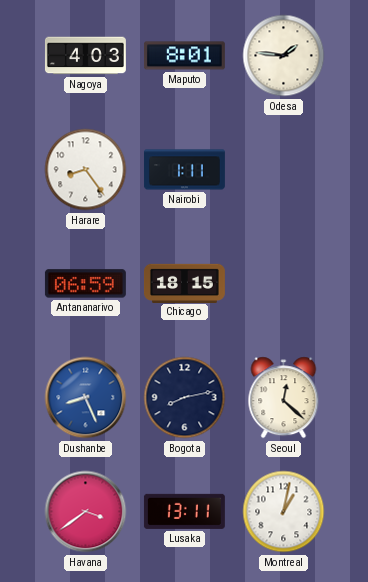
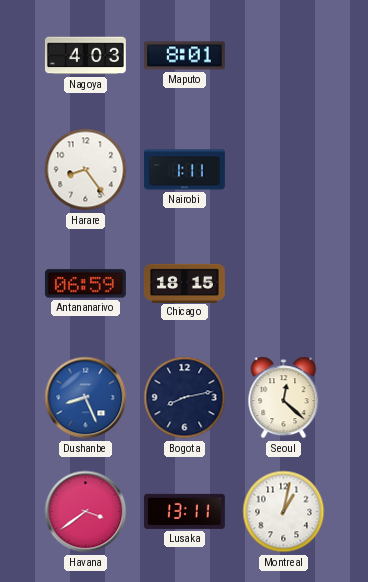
Odesa: 1:46 -> none (284, 56)
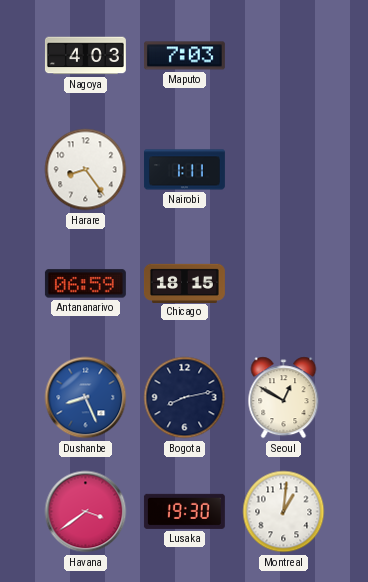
Maputo: 8:01 -> 7:03 (184, 56)
Seoul: 12:22 -> 12:50 (284, 398)
Lusaka: 13:11 -> 19:30 (184, 511)
Montreal: 1:02 -> 1:01 (284, 512)
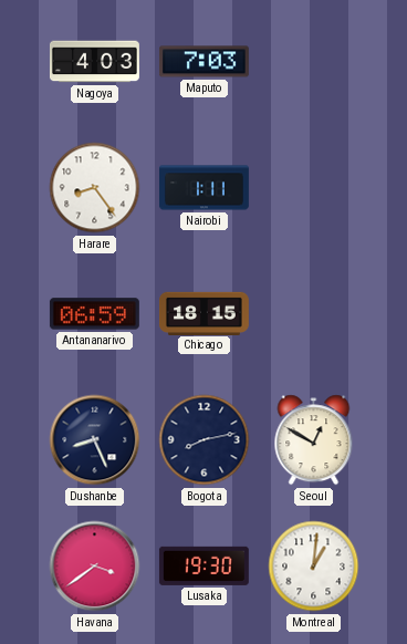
Dushanbe dial: blue -> navy (95, 440)
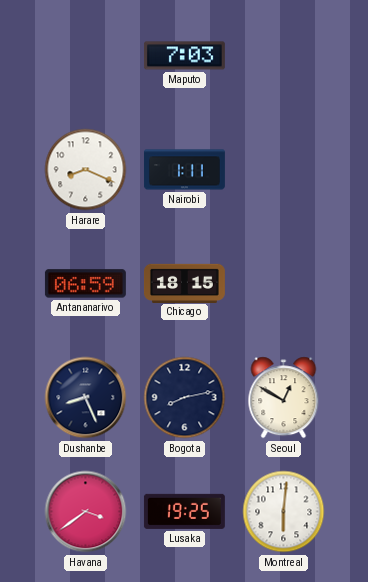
Nagoya: 4:03 -> none (94, 62)
Harare: 8:24 -> 8:19 (86, 170)
Lusaka: 19:30 -> 19:25 (184, 511)
Montreal: 1:01 -> 6:01 (284, 512)
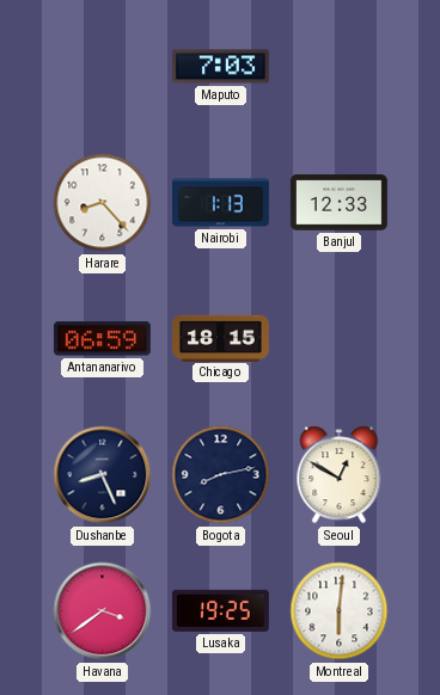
Harare: 8:19 -> 8:23 (103, 203)
Nairobi: 1:11 -> 1:13 (220, 203)
Banjul: none -> 12:33 (338, 203)
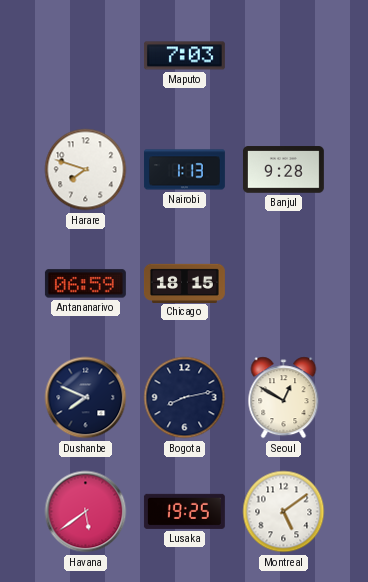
Harare: 8:23 -> 7:48 (86, 170)
Banjul: 12:33 -> 9:28 (283, 170)
Dushanbe: 8:26 -> 7:49 (86, 398)
Havana: 3:39 -> 5:39 (86, 512)
Montreal: 6:01 -> 5:09 (284, 512)
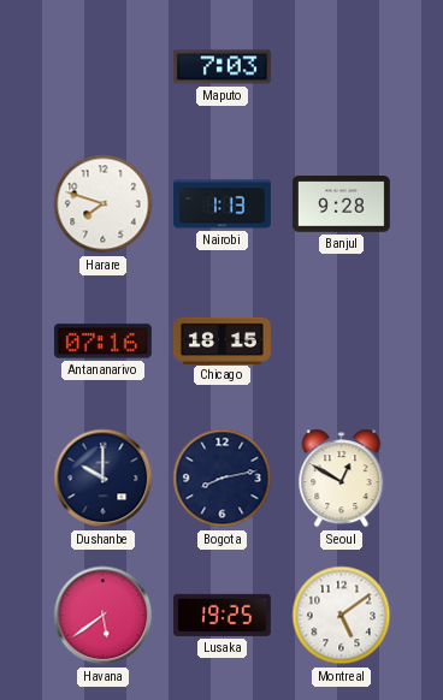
Antananarivo: 06:59 -> 07:16 (102, 342)
Dushanbe: 7:49 -> 10:00 (104, 479)
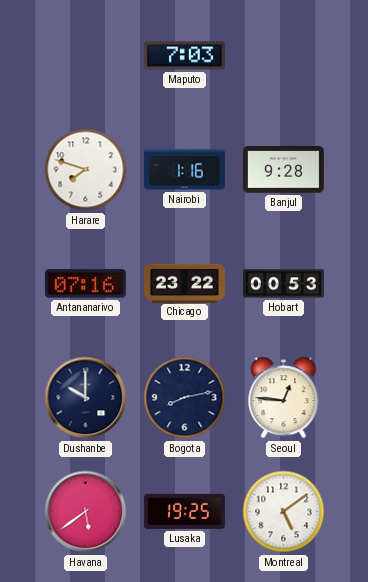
Nairobi: 1:13 -> 1:16 (184, 170)
Chicago: 18:15 -> 23:22 (184, 283)
Hobart: none -> 00:53 (284, 284)
Seoul: 12:50 -> 12:46 (284, 398)
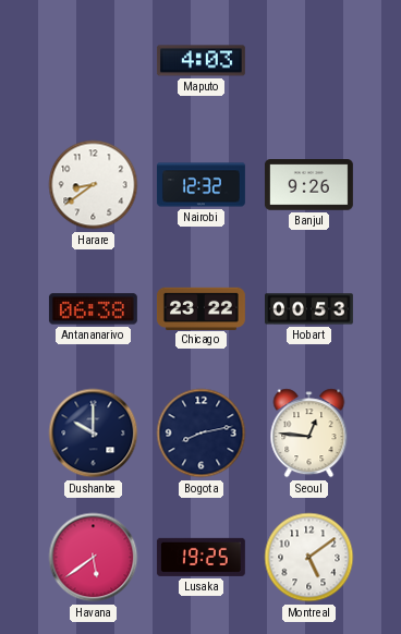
Maputo: 7:03 -> 4:03 (200, 61)
Harare: 7:48 -> 8:39 (94, 185)
Nairobi: 1:16 -> 12:32 (200, 185)
Banjul: 9:28 -> 9:26 (308, 185)
Antananarivo: 07:16 -> 06:38 (93, 309)
